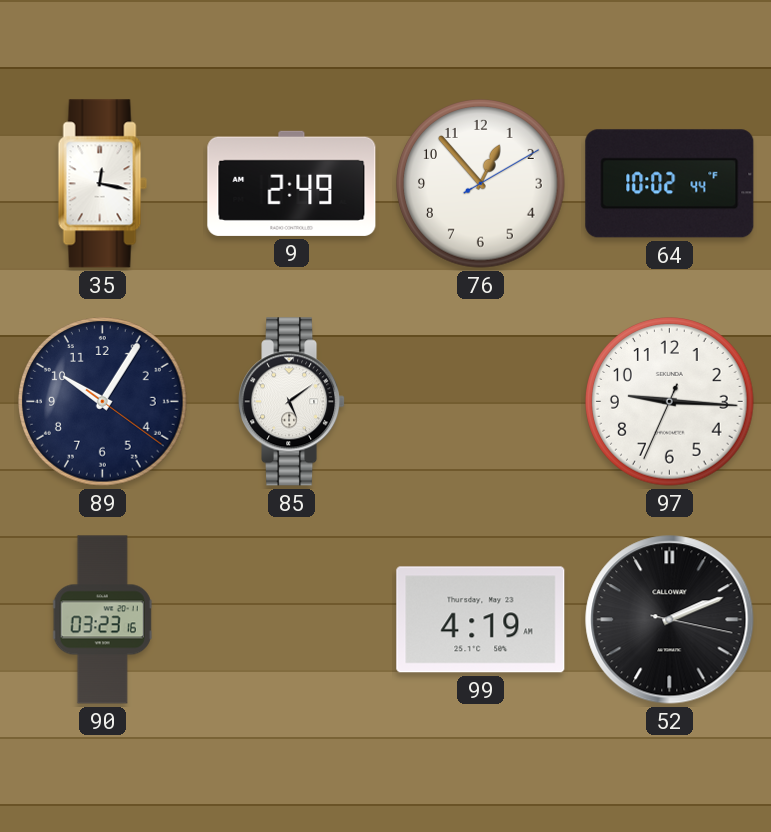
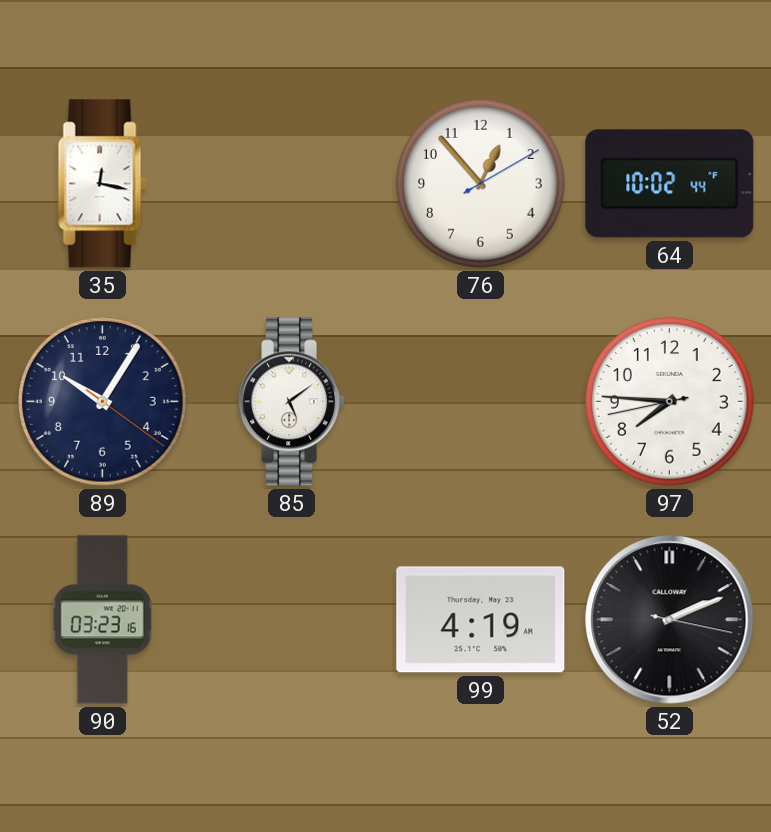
9: 2:49 -> none (292, 183)
97: 9:15 -> 7:45 (670, 402)
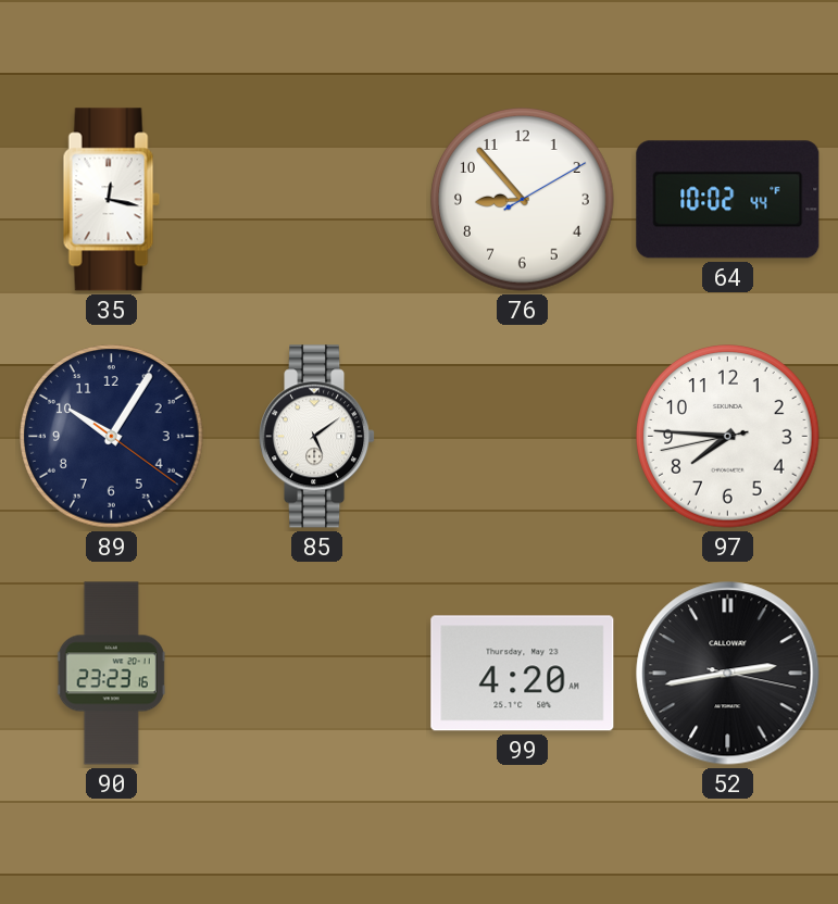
76: 12:53 -> 8:53 (523, 200)
90: 03:23 -> 23:23 (111, 674)
99: 4:19 -> 4:20 (523, 674)
52: 2:11 -> 2:43 (728, 674)
